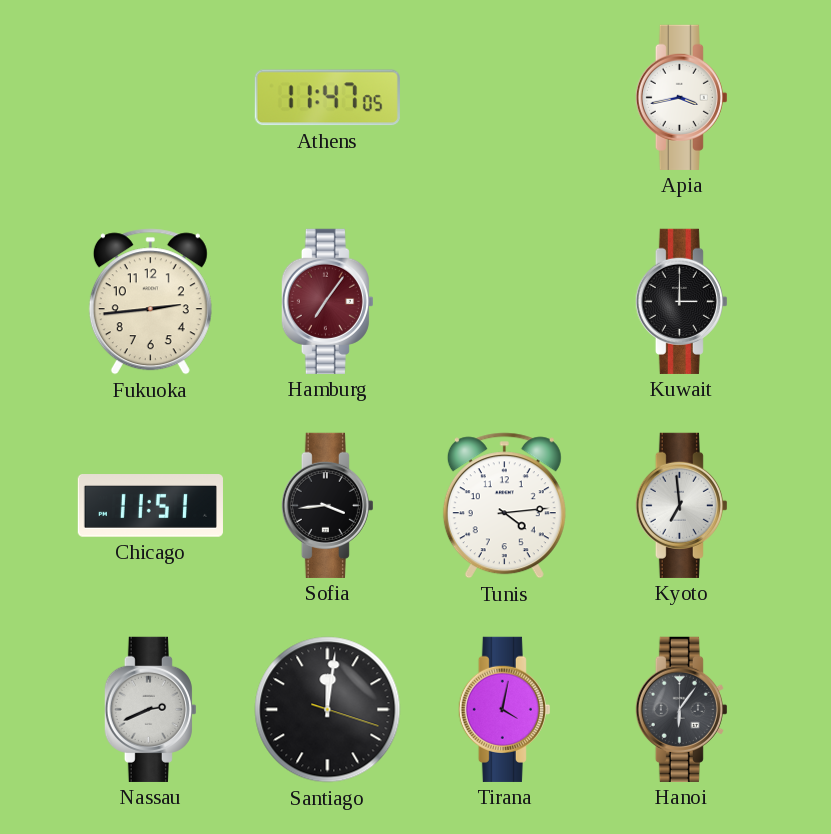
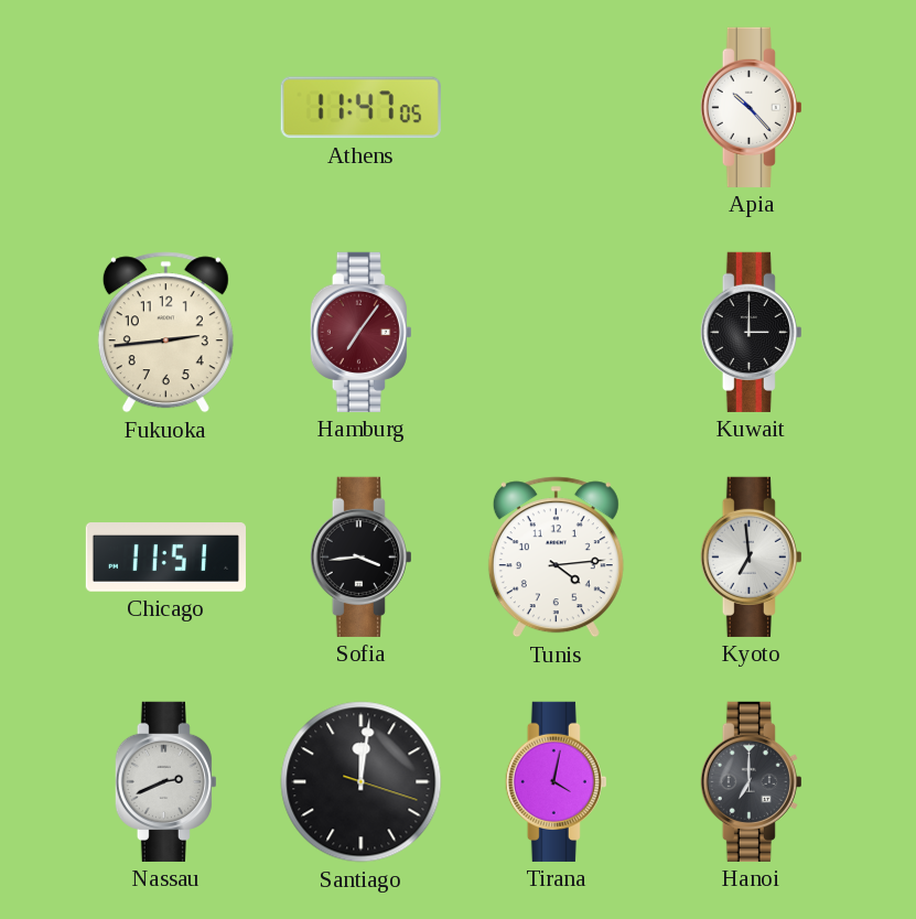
Apia: 3:43 -> 10:23 (751, 107)
Hanoi: 6:06 -> 7:00 (751, 781)
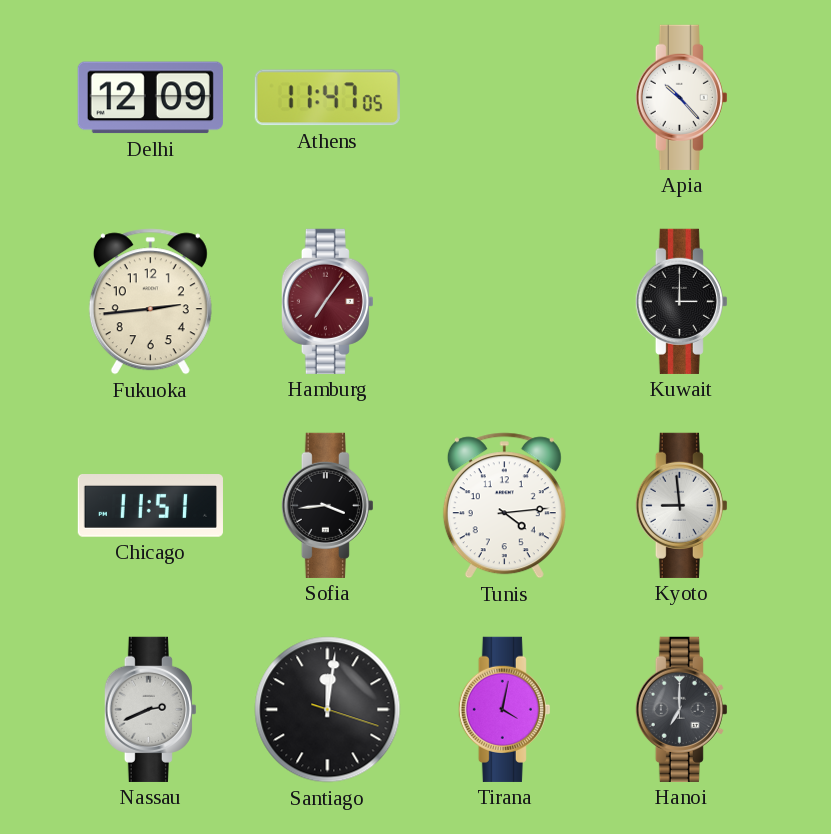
Delhi: none -> 12:09 (150, 98)
Kyoto: 6:59 -> 8:59 (681, 505)
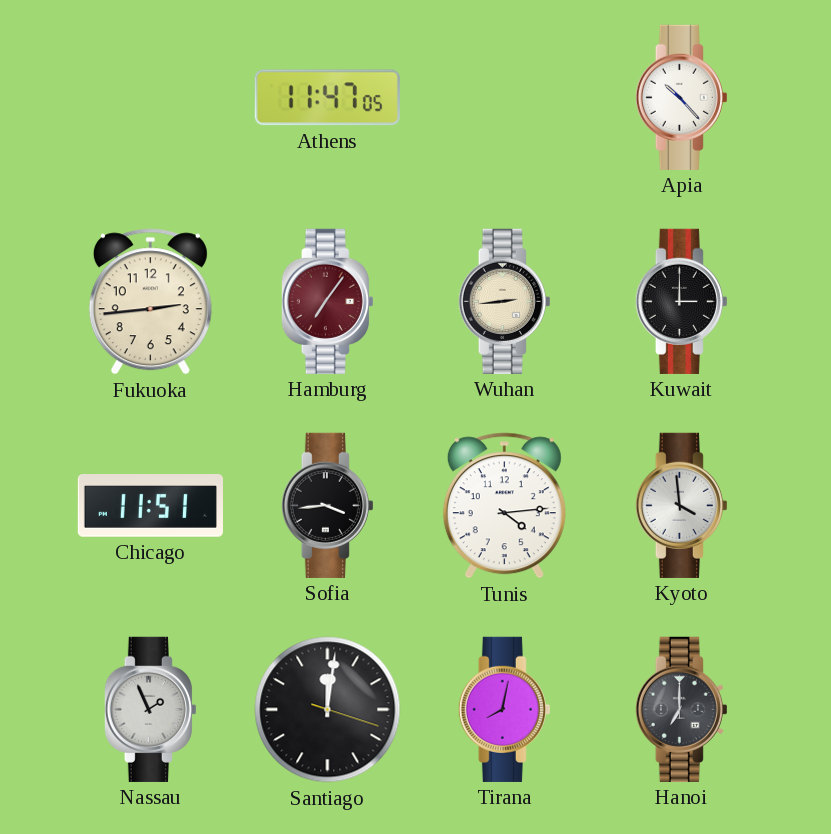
Delhi: 12:09 -> none (150, 98)
Wuhan: none -> 2:44 (504, 301)
Kyoto: 8:59 -> 3:59 (681, 505)
Nassau: 2:41 -> 1:56 (150, 709)
Tirana: 4:02 -> 8:02 (504, 709)
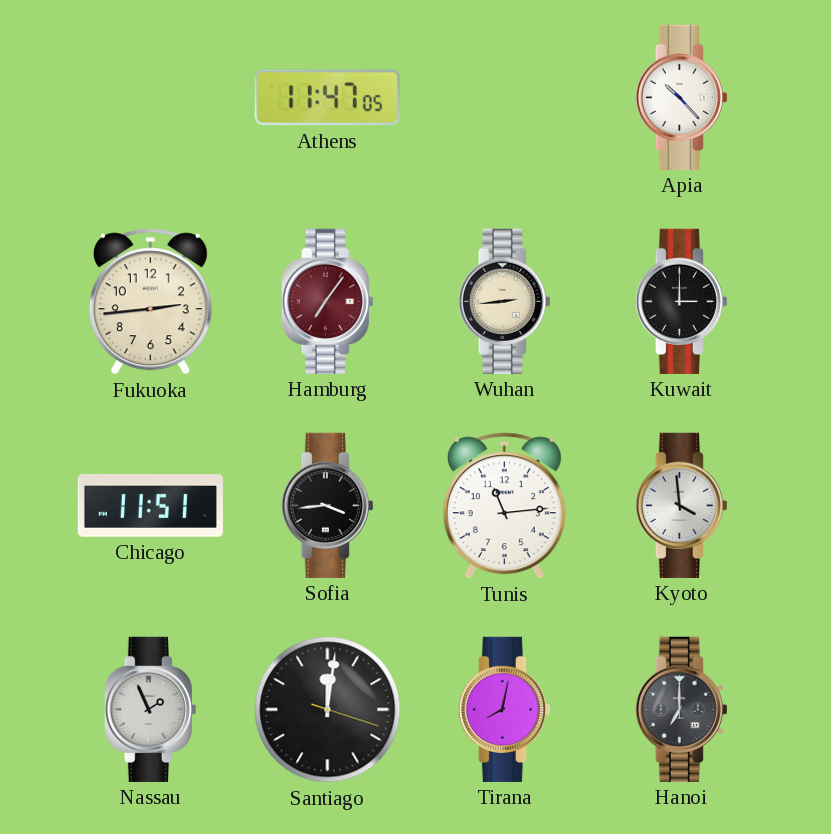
Tunis: 4:14 -> 11:14 (504, 506)
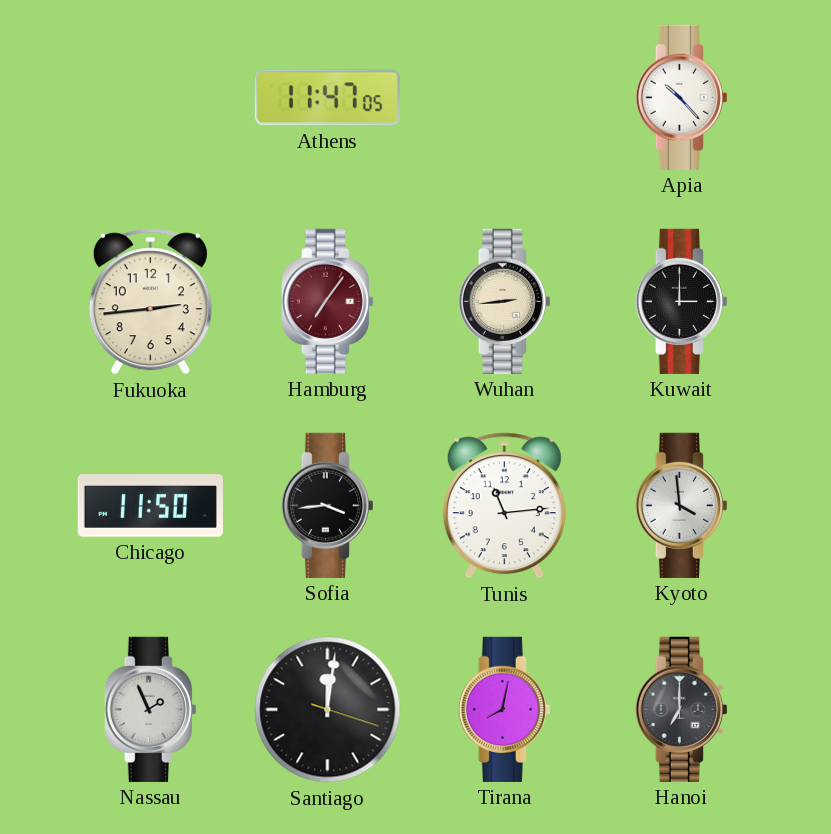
Chicago: 11:51 -> 11:50 (150, 506)
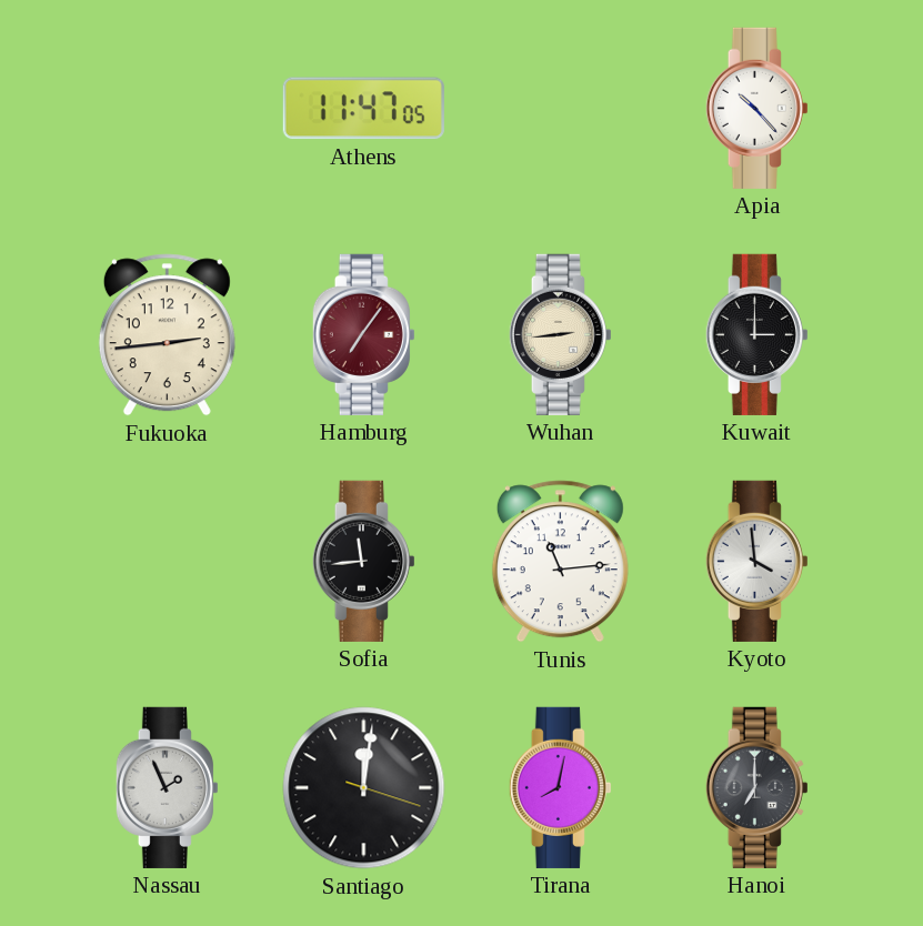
Chicago: 11:50 -> none (150, 506)
Sofia: 3:44 -> 11:44 (363, 561)
